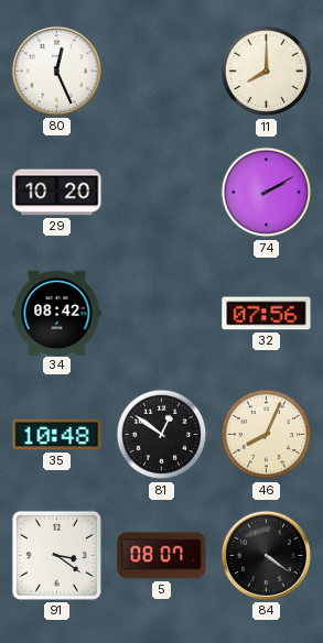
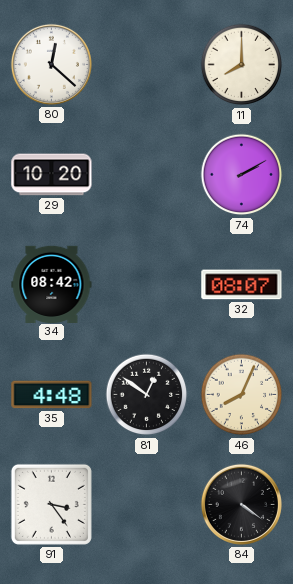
80: 12:26 -> 12:22 (51, 64)
32: 07:56 -> 08:07 (242, 285)
35: 10:48 -> 4:48 (52, 395)
91: 3:21 -> 3:24 (51, 504)
5: 08:07 -> none (162, 556)
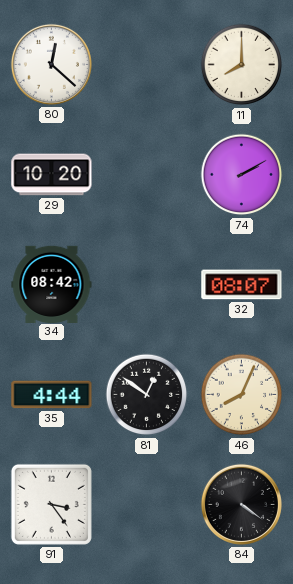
35: 4:48 -> 4:44 (52, 395)
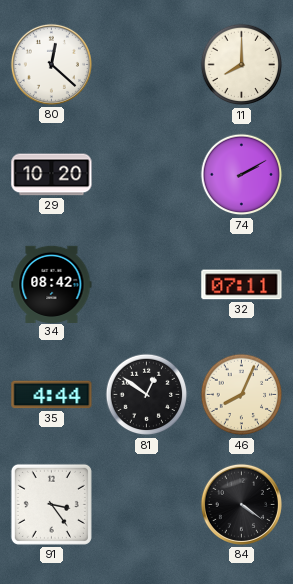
32: 08:07 -> 07:11 (242, 285)
